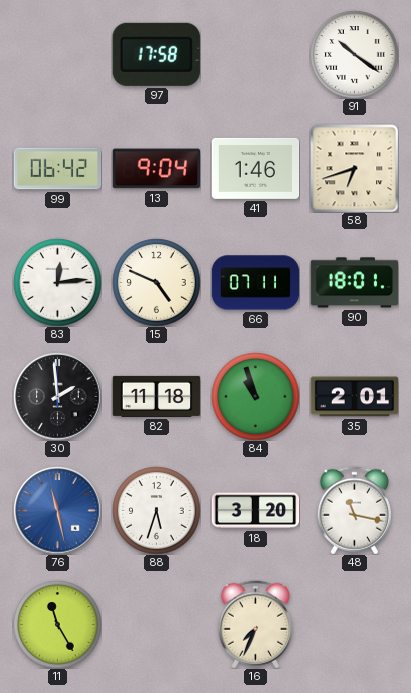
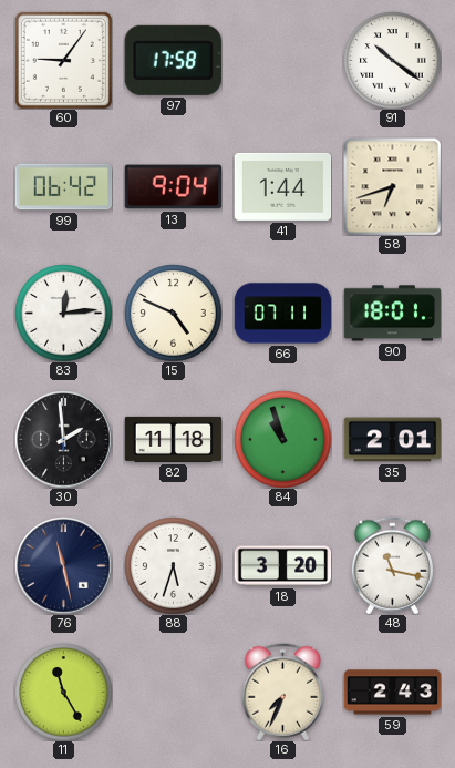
60: none -> 9:06 (63, 60)
41: 1:46 -> 1:44 (282, 186)
76 dial: blue -> navy (63, 565)
59: none -> 2:43 (392, 693)
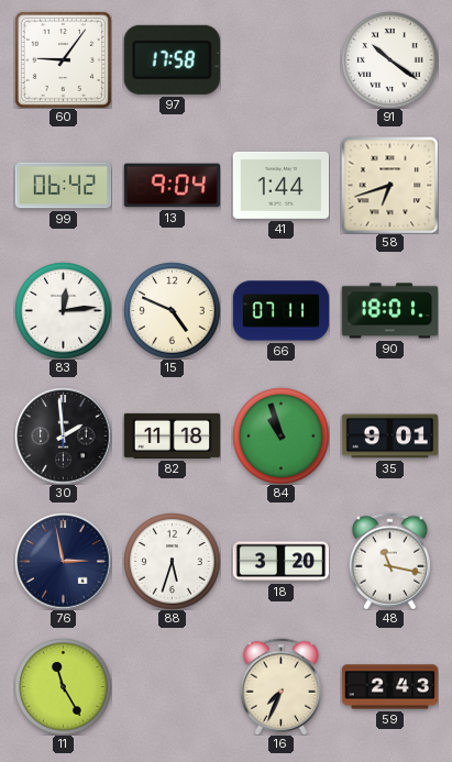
35: 2:01 -> 9:01 (389, 437)
76: 11:28 -> 2:58 (63, 561)
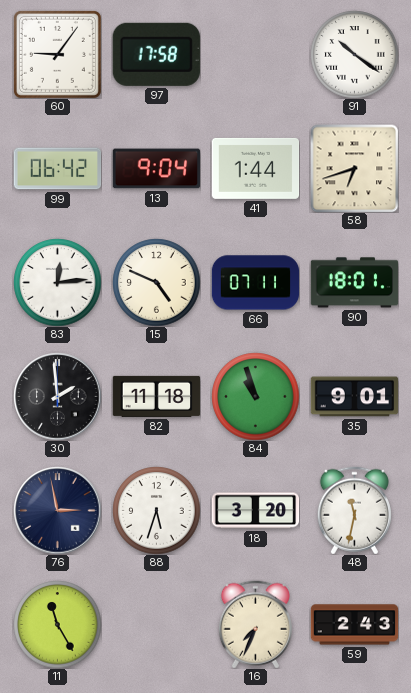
48: 11:17 -> 11:32 (354, 510)
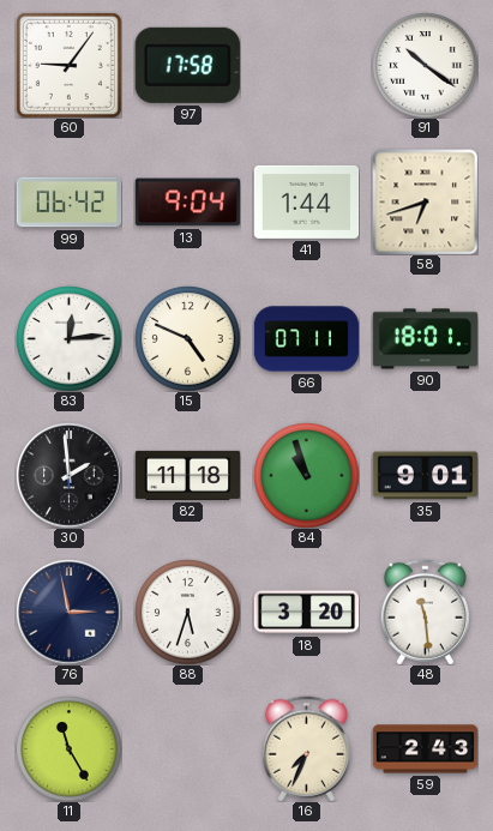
48: 11:32 -> 11:29 (425, 612)
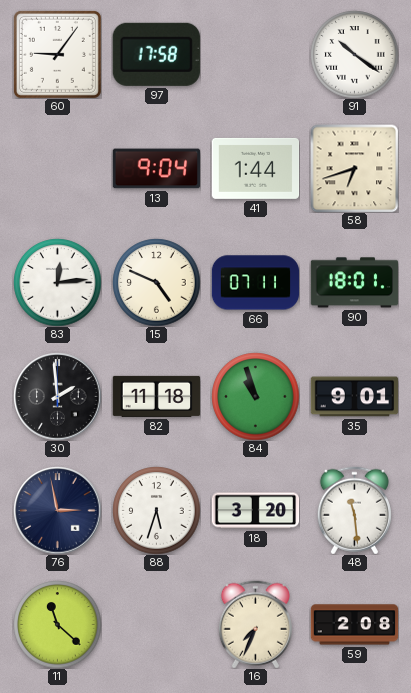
99: 06:42 -> none (68, 203)
11: 11:25 -> 11:22 (57, 624)
59: 2:43 -> 2:08 (354, 625)
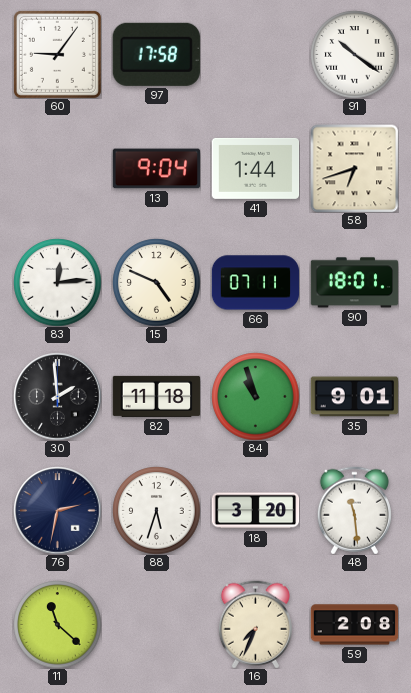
76: 2:58 -> 2:32 (57, 510)
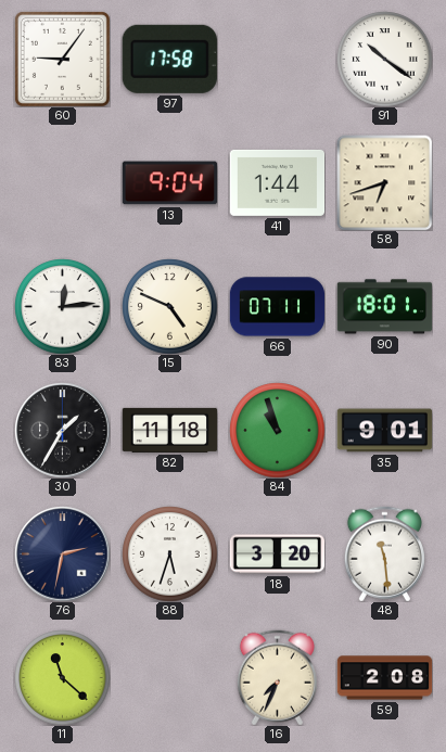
30: 1:59 -> 1:35 (62, 430)
